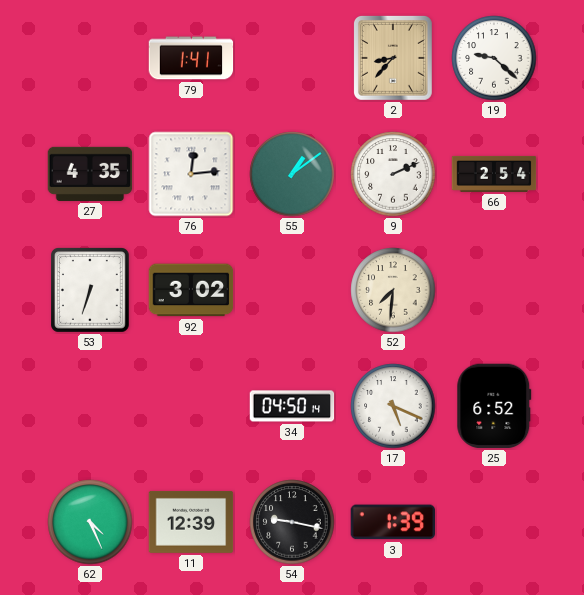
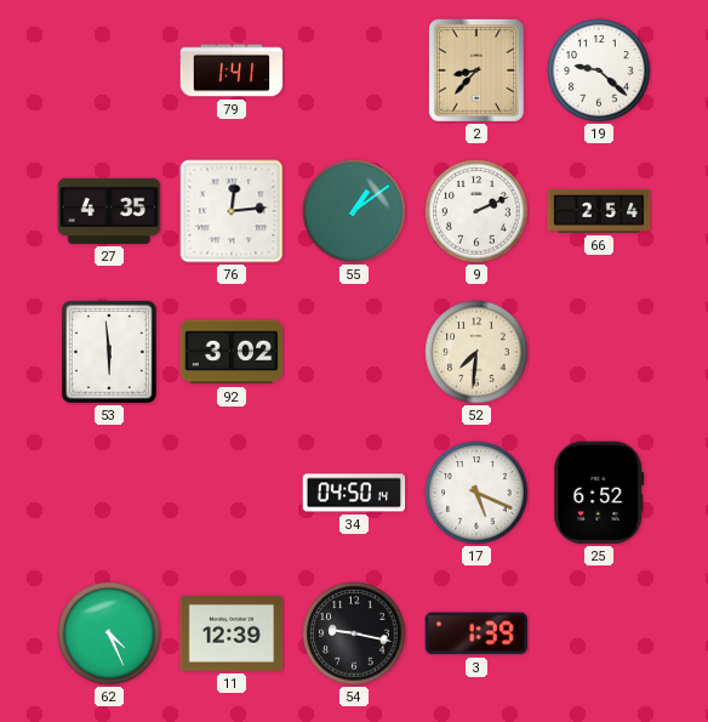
53: 6:33 -> 5:59 (110, 353)
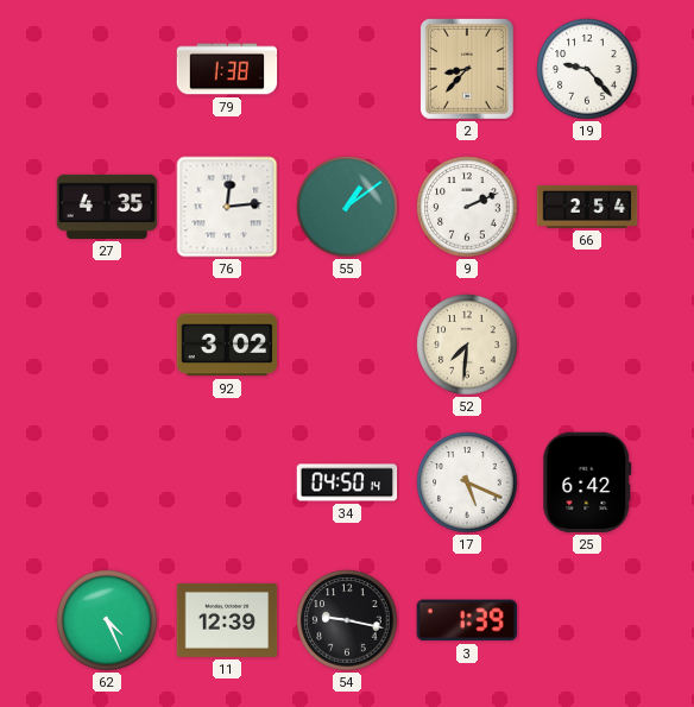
79: 1:41 -> 1:38 (227, 69)
19: 9:22 -> 9:23 (587, 69)
53: 5:59 -> none (110, 353)
25: 6:52 -> 6:42 (587, 482)
